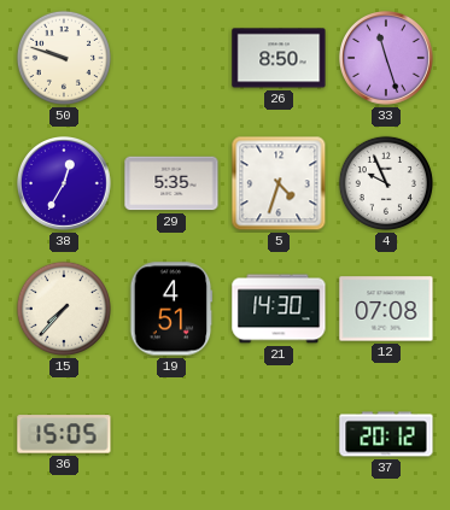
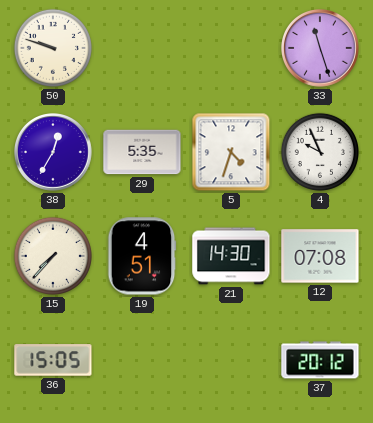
26: 8:50 -> none (279, 58)
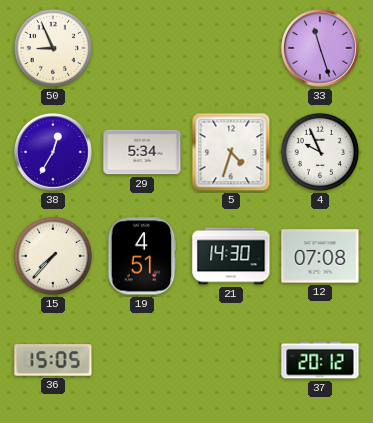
50: 9:48 -> 8:56 (53, 48)
29: 5:35 -> 5:34 (142, 152)
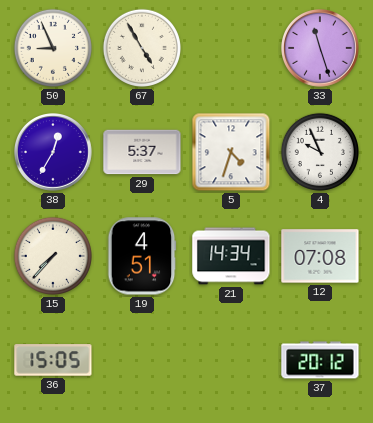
67: none -> 4:55 (142, 48)
29: 5:34 -> 5:37 (142, 152)
21: 14:30 -> 14:34 (231, 256)
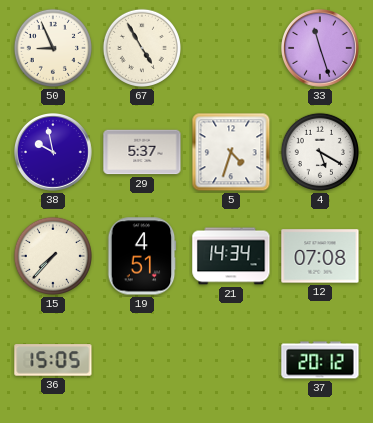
38: 12:35 -> 9:58 (54, 153)
4: 9:56 -> 5:20 (320, 152)
